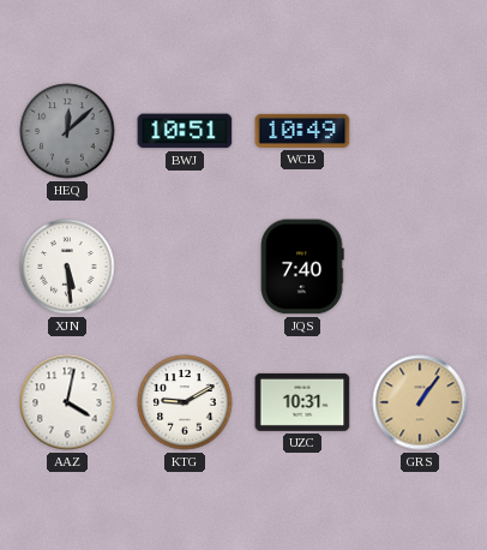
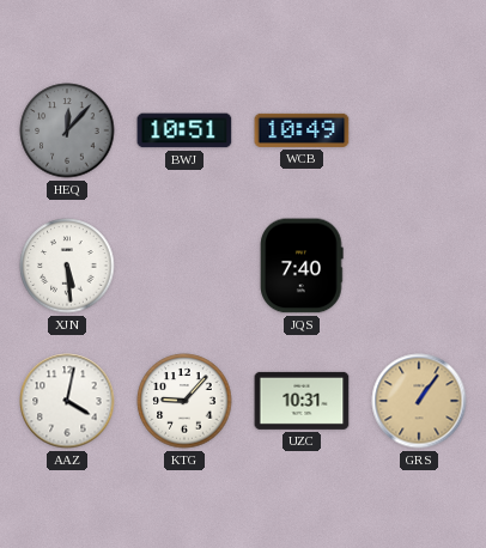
HEQ: 12:08 -> 12:07 (67, 130)
KTG: 9:10 -> 9:07 (184, 401)
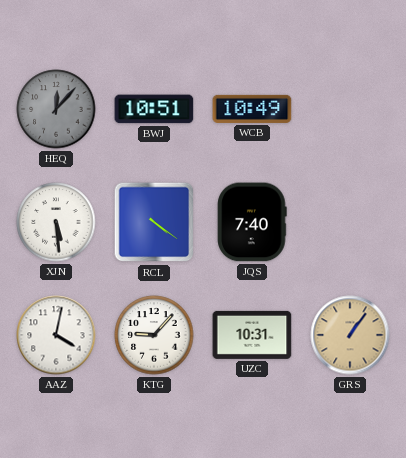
RCL: none -> 4:21 (154, 222)
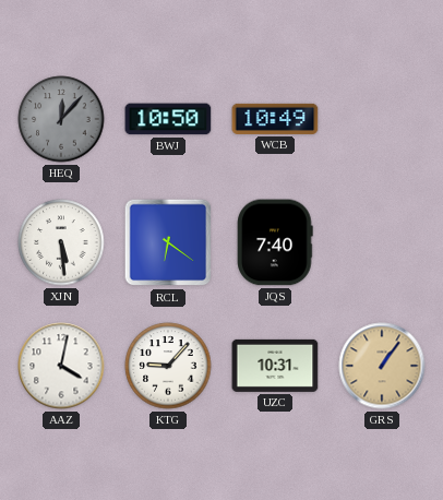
BWJ: 10:51 -> 10:50 (168, 119)
RCL: 4:21 -> 6:21 (168, 242)
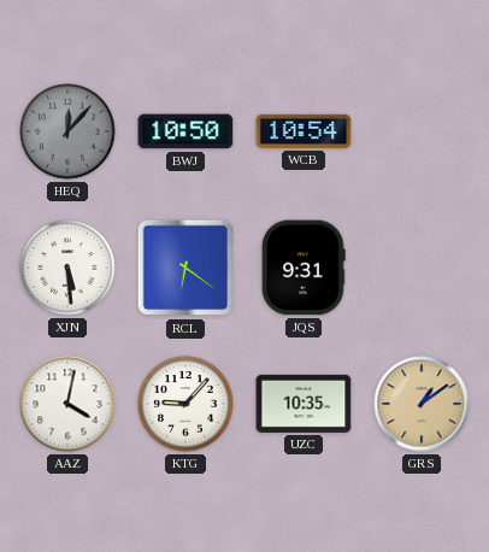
WCB: 10:49 -> 10:54 (304, 131)
JQS: 7:40 -> 9:31 (304, 268)
UZC: 10:31 -> 10:35 (304, 404)
GRS: 1:06 -> 1:09 (422, 404)
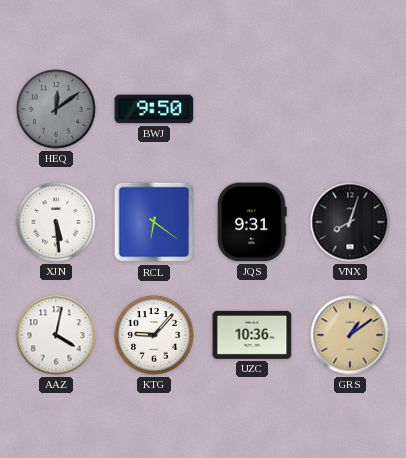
HEQ: 12:07 -> 12:09 (56, 109)
BWJ: 10:50 -> 9:50 (154, 109)
WCB: 10:54 -> none (304, 131)
VNX: none -> 8:03 (350, 222)
UZC: 10:35 -> 10:36 (252, 335)
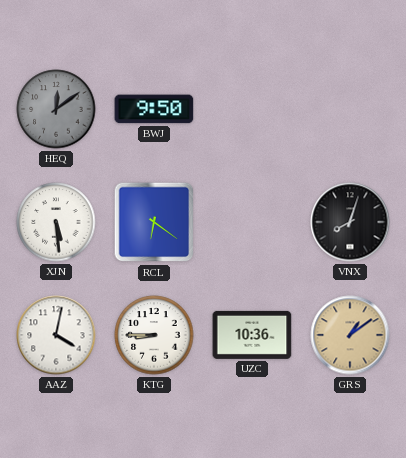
JQS: 9:31 -> none (252, 222)
KTG: 9:07 -> 8:45 (154, 335)
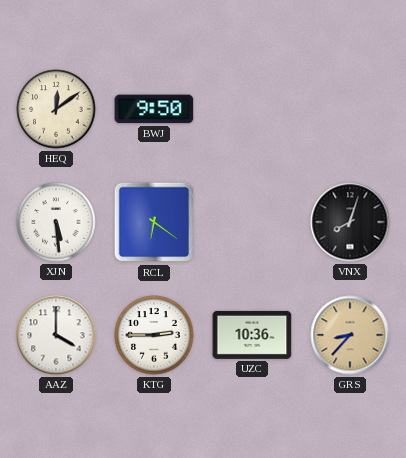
HEQ dial: grey -> cream (56, 109)
AAZ: 4:02 -> 4:00 (56, 335)
KTG: 8:45 -> 2:45 (154, 335)
GRS: 1:09 -> 8:37 (350, 335)
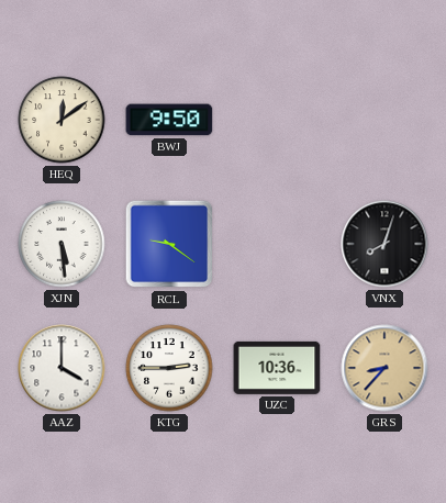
RCL: 6:21 -> 9:21 (169, 244)
